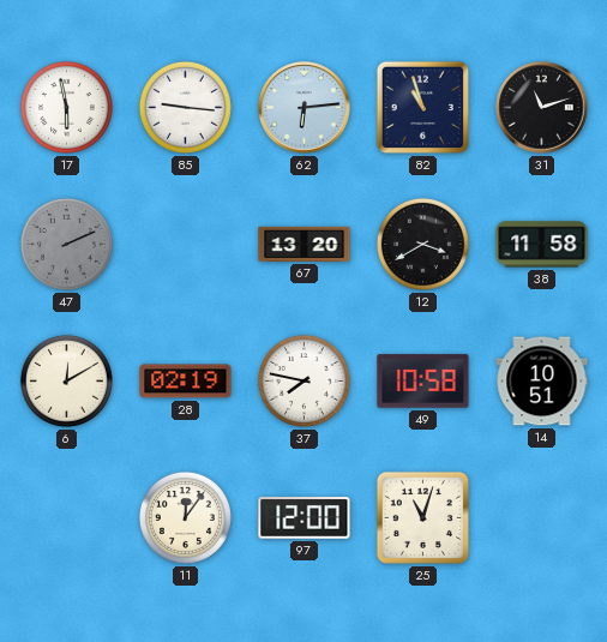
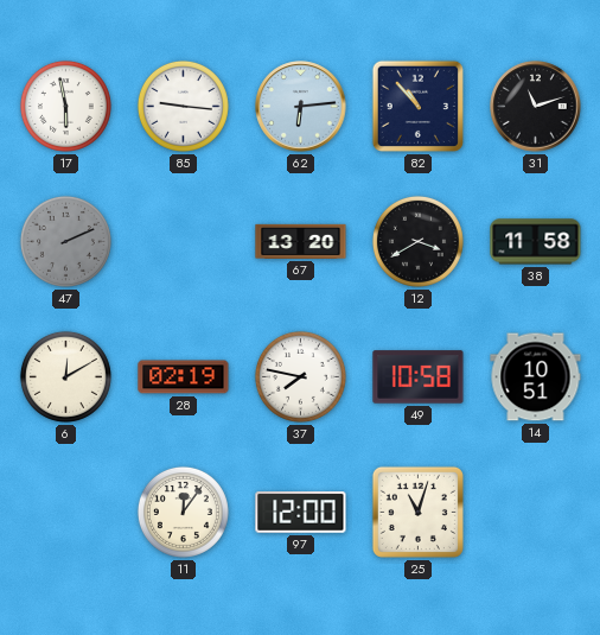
82: 10:57 -> 10:53 (417, 106)
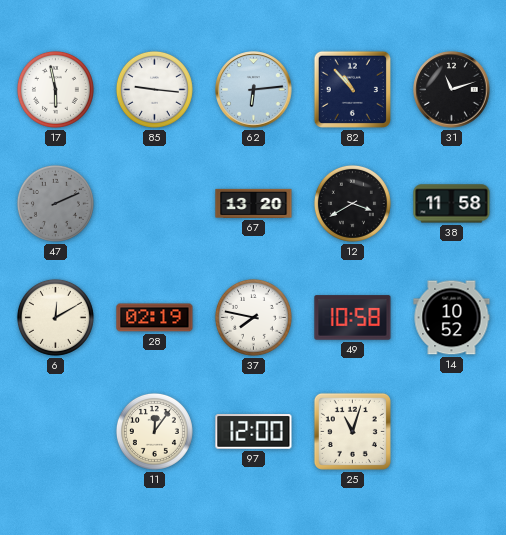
14: 10:51 -> 10:52 (452, 318)
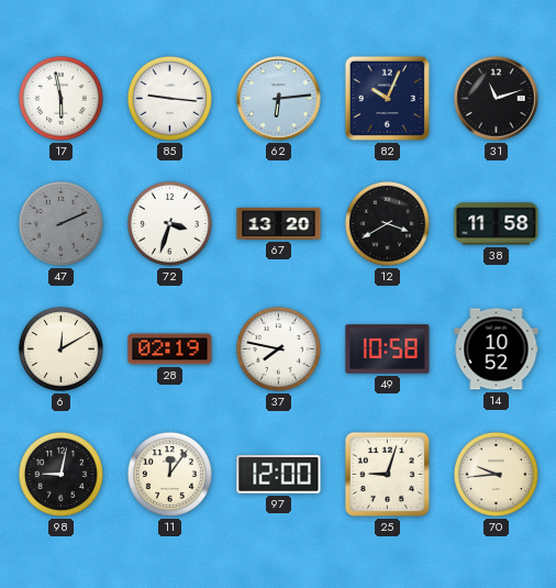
82: 10:53 -> 10:04 (387, 98)
72: none -> 3:33 (169, 223)
98: none -> 9:02 (60, 474)
25: 11:03 -> 9:03 (387, 474)
70: none -> 9:44 (496, 474)
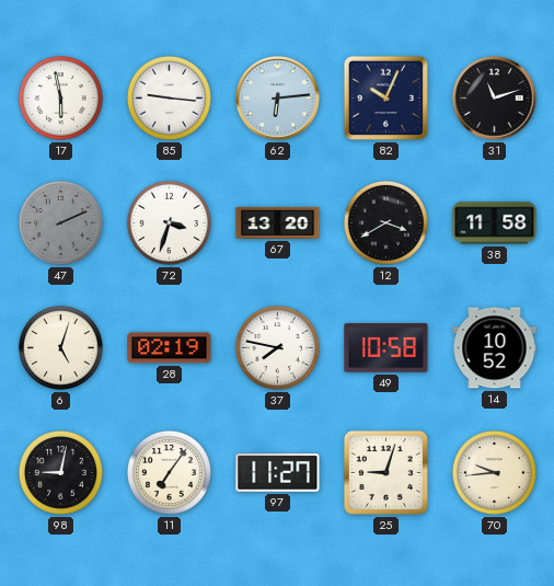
6: 12:10 -> 5:03 (60, 347)
11: 12:06 -> 7:06 (169, 472)
97: 12:00 -> 11:27 (278, 473)
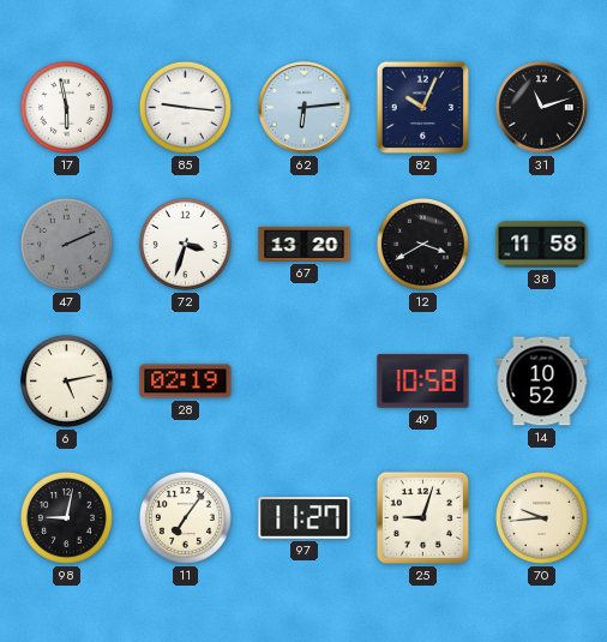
6: 5:03 -> 5:13 (66, 380)
37: 7:47 -> none (277, 347)
